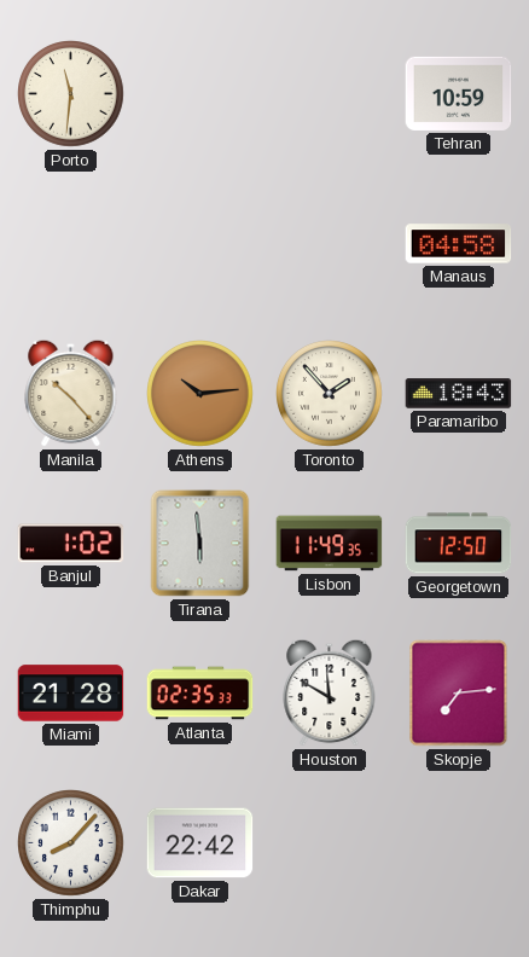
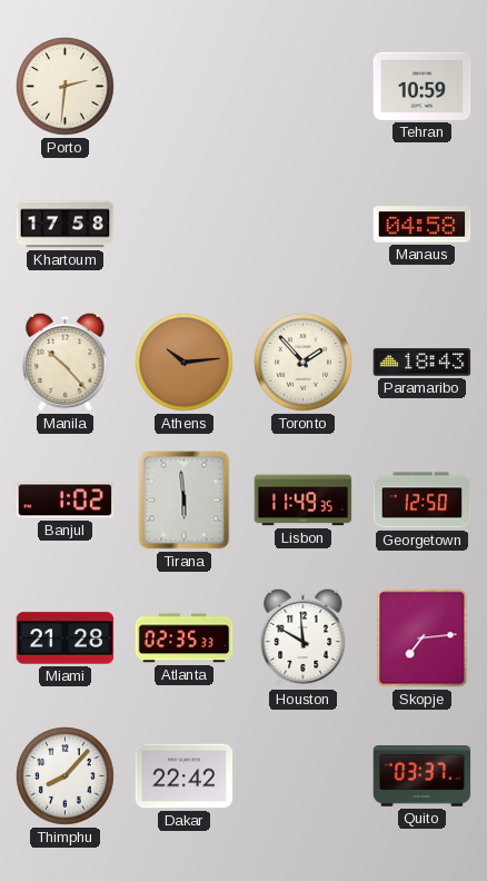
Porto: 11:31 -> 2:31 (66, 87)
Khartoum: none -> 17:58 (66, 225)
Quito: none -> 03:37 (423, 776)
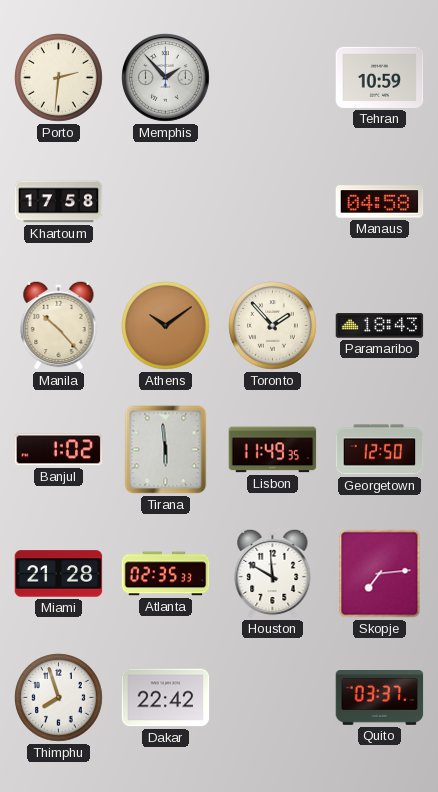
Memphis: none -> 1:53 (166, 78)
Athens: 10:14 -> 10:09 (166, 326)
Thimphu: 8:07 -> 7:57 (59, 698)
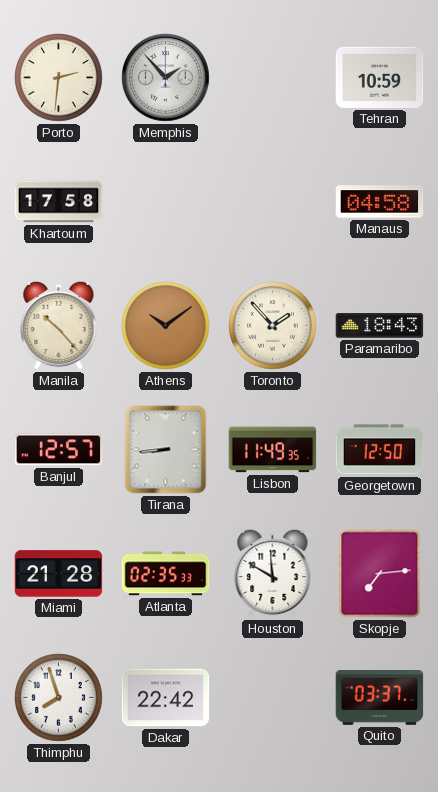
Banjul: 1:02 -> 12:57 (59, 450)
Tirana: 5:59 -> 8:44 (166, 450)
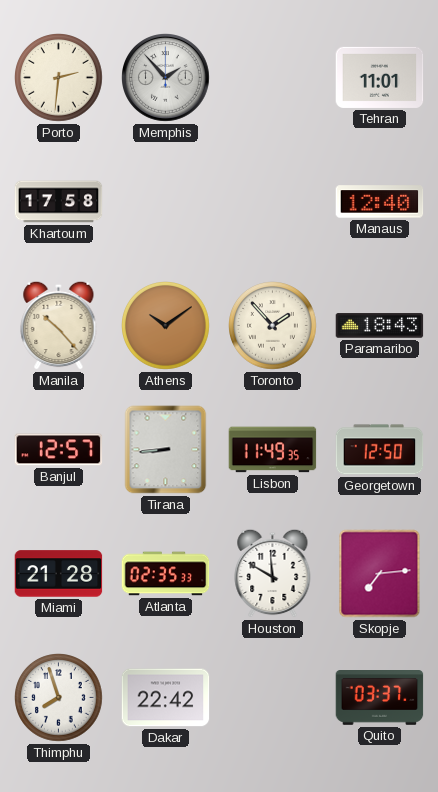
Tehran: 10:59 -> 11:01 (380, 77)
Manaus: 04:58 -> 12:40 (380, 202)
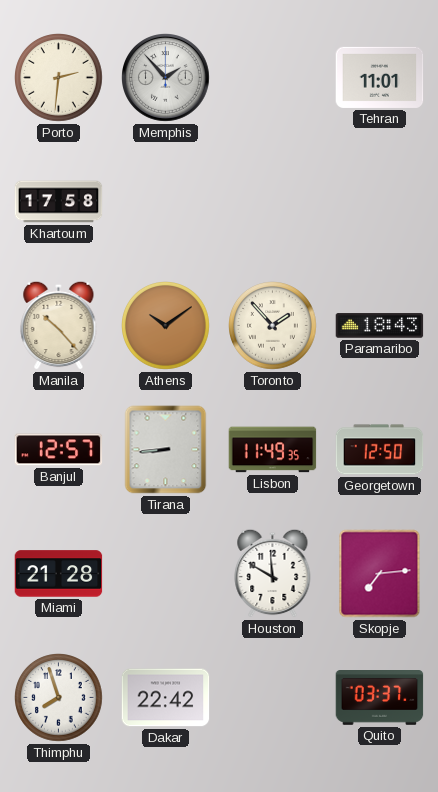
Manaus: 12:40 -> none (380, 202)
Atlanta: 02:35 -> none (166, 574)
